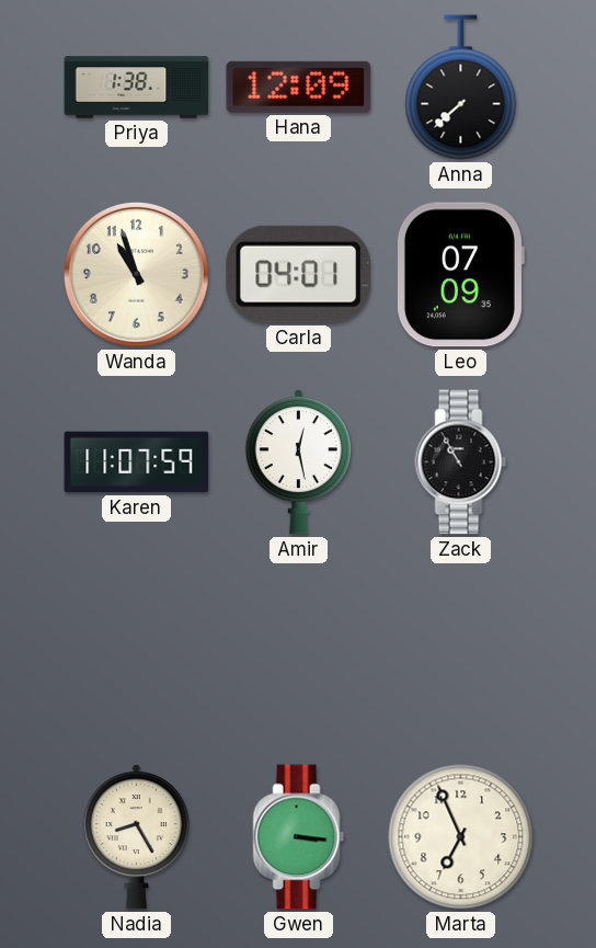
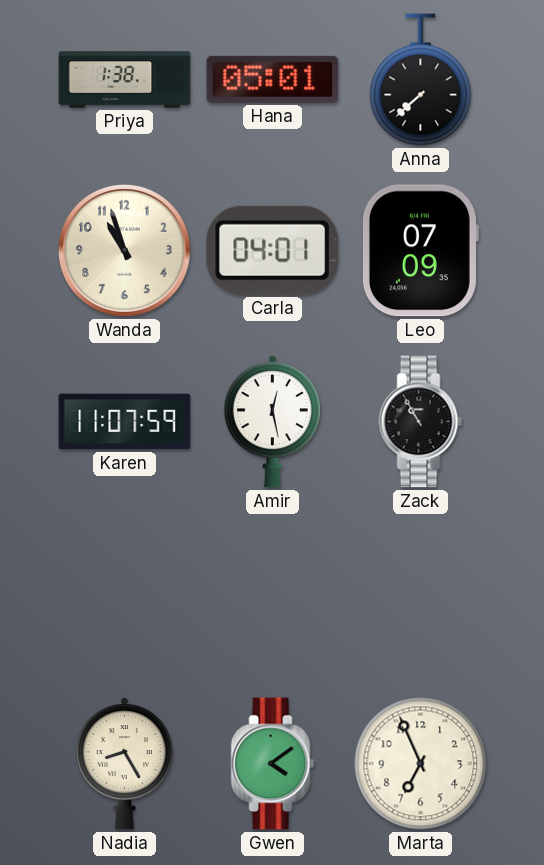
Hana: 12:09 -> 05:01 (273, 79)
Gwen: 3:16 -> 4:09 (273, 764)
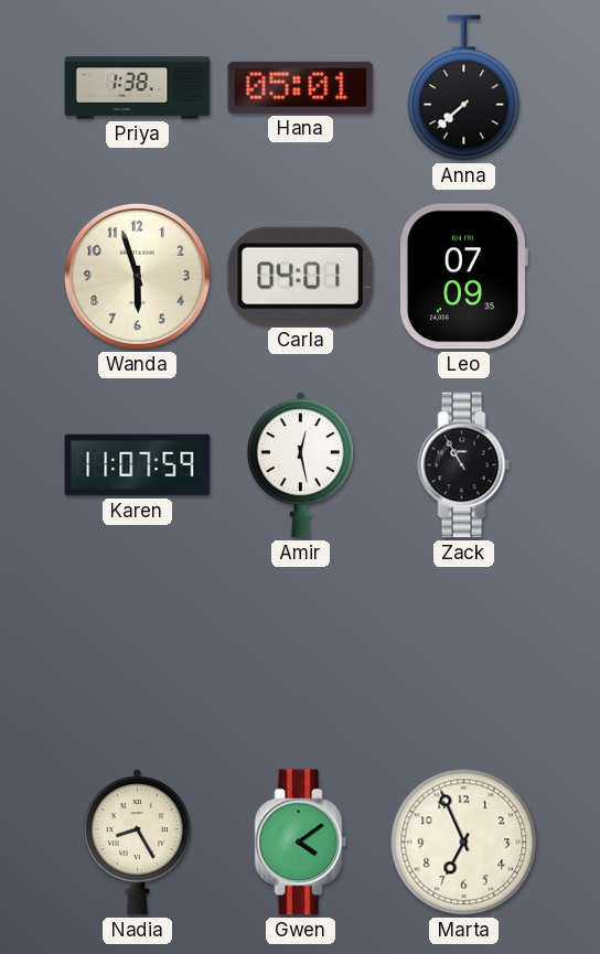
Wanda: 10:57 -> 5:57 (137, 276)
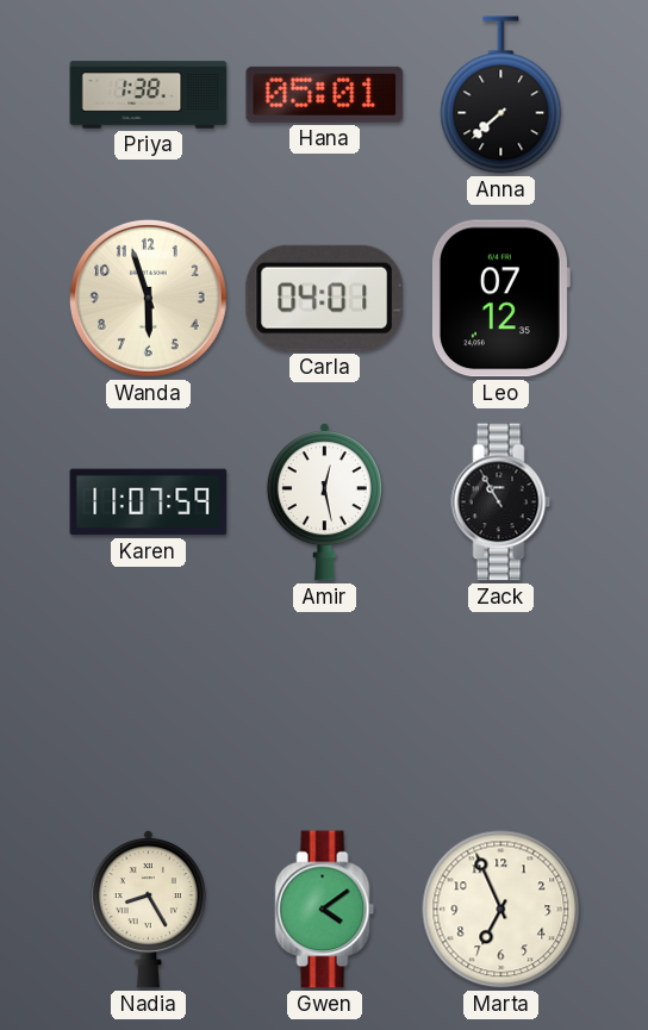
Leo: 07:09 -> 07:12 (500, 299)
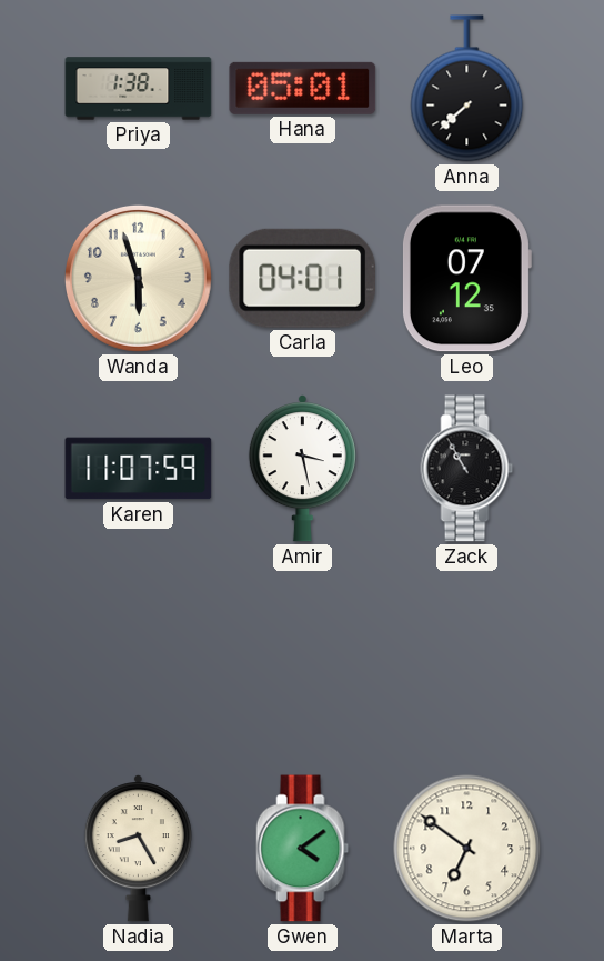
Amir: 12:28 -> 3:28 (302, 469)
Marta: 6:56 -> 6:51 (467, 849)
